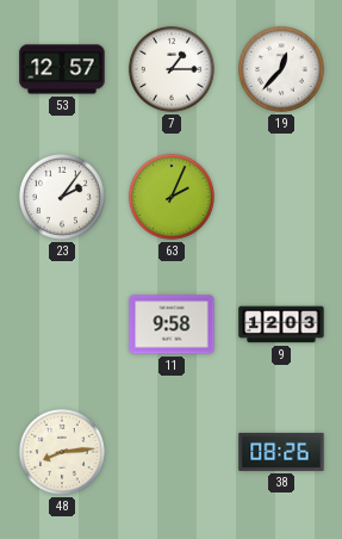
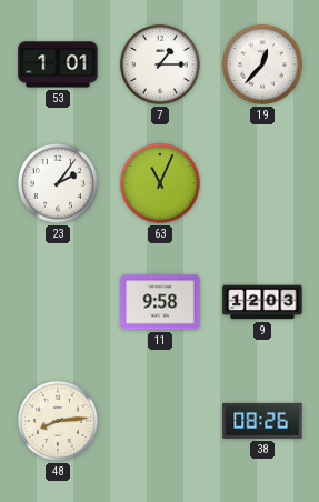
53: 12:57 -> 1:01 (58, 64)
63: 2:04 -> 11:04 (160, 183)
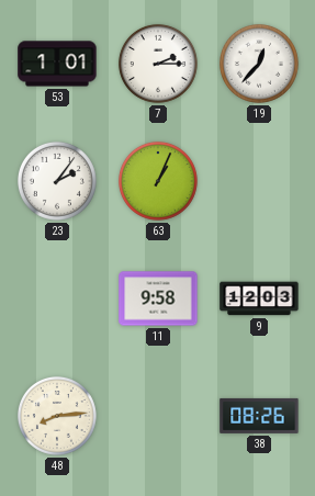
7: 1:15 -> 2:15 (158, 64)
63: 11:04 -> 1:04 (158, 181)
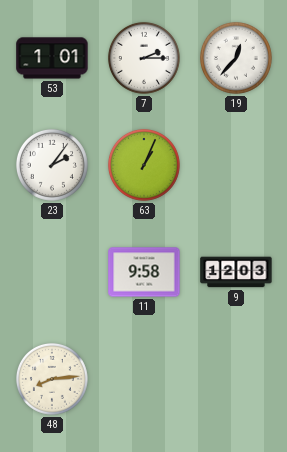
38: 08:26 -> none (259, 416)
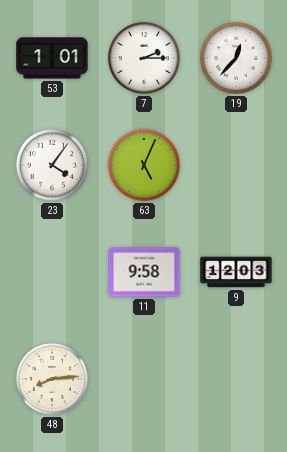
23: 2:06 -> 4:06 (52, 165)
63: 1:04 -> 5:04 (144, 165)
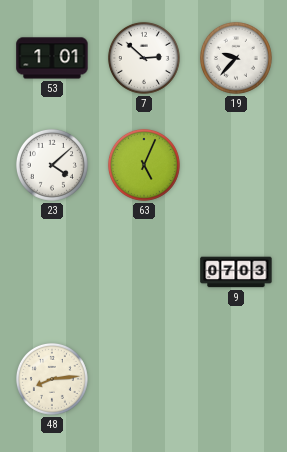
7: 2:15 -> 2:52 (144, 58)
19: 12:37 -> 9:37 (236, 58)
23: 4:06 -> 4:08 (52, 165)
11: 9:58 -> none (144, 272)
9: 12:03 -> 07:03 (236, 272)
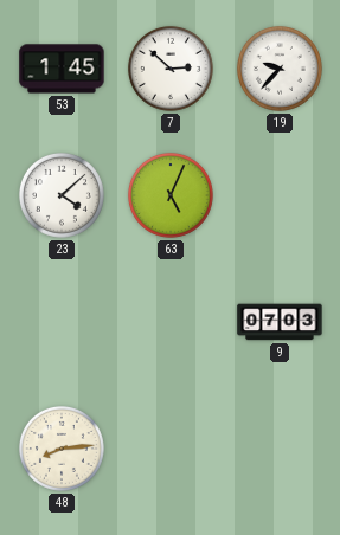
53: 1:01 -> 1:45 (62, 69)
